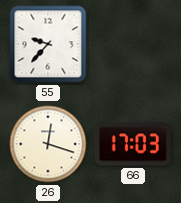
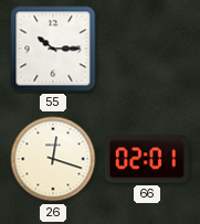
55: 9:37 -> 10:15 (53, 49)
66: 17:03 -> 02:01 (147, 159)
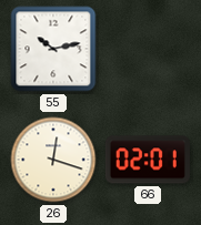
55: 10:15 -> 10:13 (53, 49)
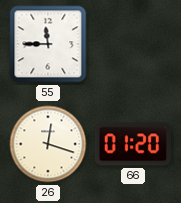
55: 10:13 -> 11:45 (48, 44)
66: 02:01 -> 01:20 (133, 144)
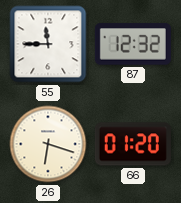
87: none -> 12:32 (133, 44)
26: 12:18 -> 6:18 (48, 144)
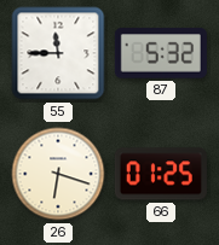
87: 12:32 -> 5:32 (161, 53)
66: 01:20 -> 01:25 (161, 174)
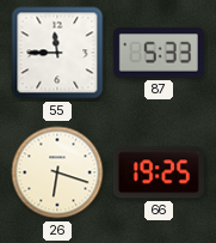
87: 5:32 -> 5:33 (159, 53)
66: 01:25 -> 19:25 (159, 172)
